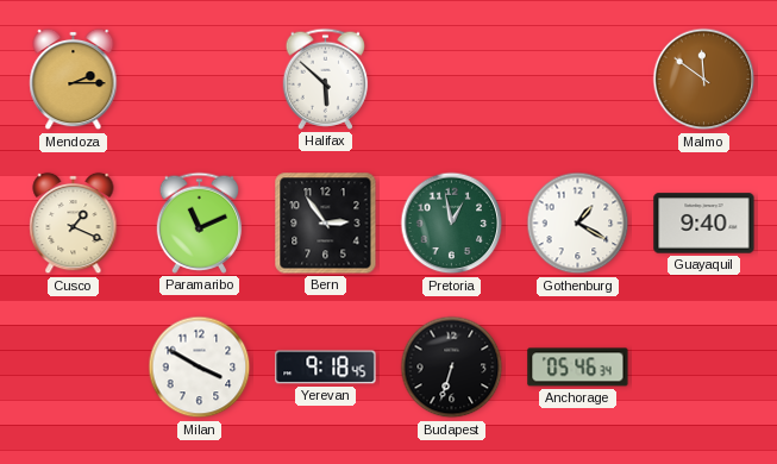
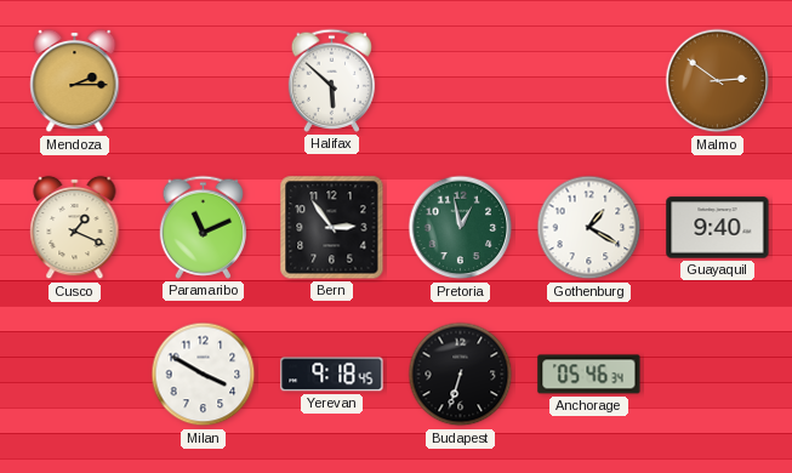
Malmo: 11:51 -> 2:51 (718, 81)
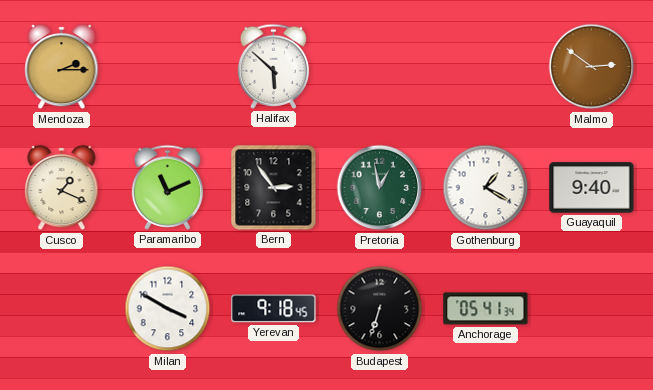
Anchorage: 05:46 -> 05:41 (486, 309)
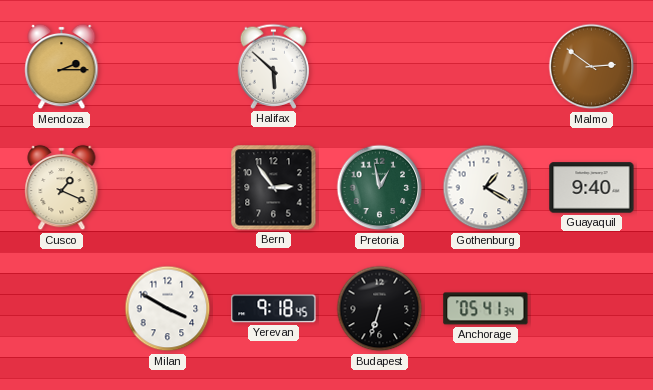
Paramaribo: 11:11 -> none (168, 187)
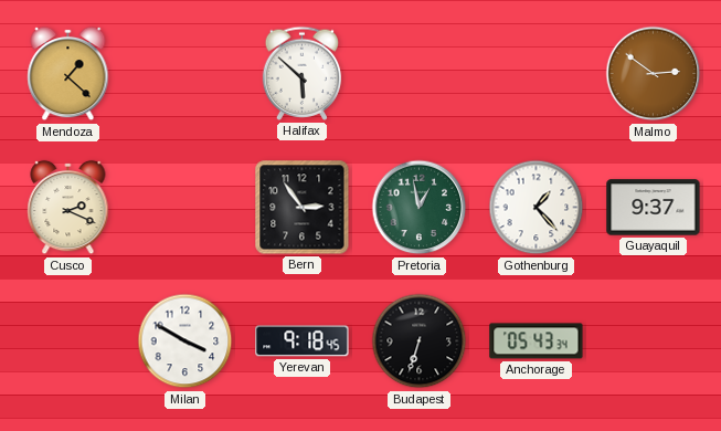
Mendoza: 2:15 -> 1:22 (68, 74)
Cusco: 1:19 -> 2:19 (68, 208)
Gothenburg: 1:20 -> 1:23 (537, 208)
Guayaquil: 9:40 -> 9:37 (654, 208)
Anchorage: 05:41 -> 05:43 (537, 341)
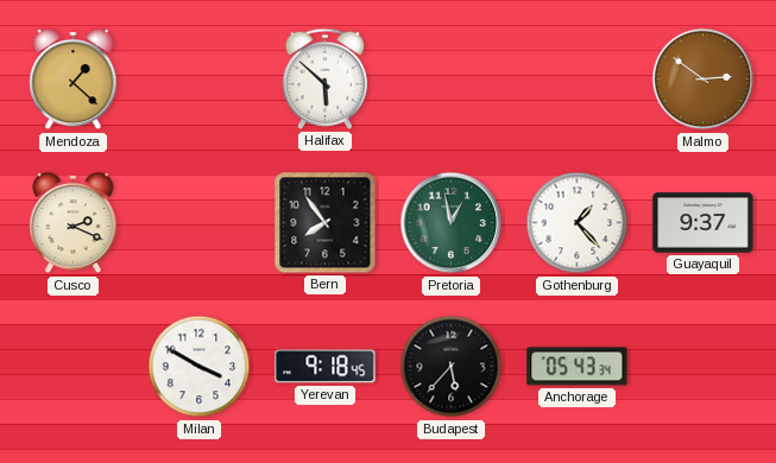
Bern: 2:54 -> 7:54 (326, 223)
Budapest: 6:33 -> 5:37 (452, 367)
